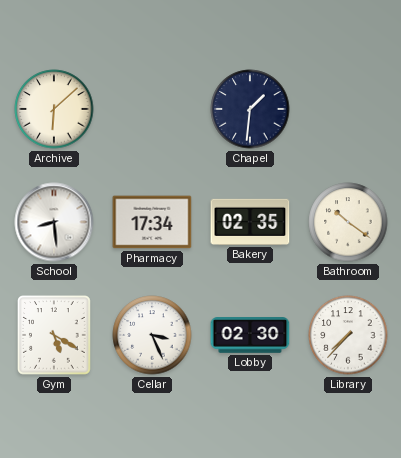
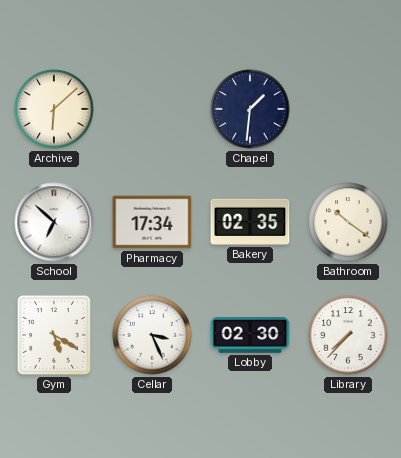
School: 8:29 -> 6:52 (54, 222)
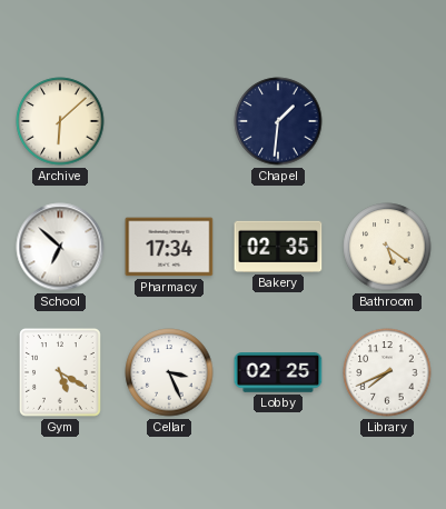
Bathroom: 10:21 -> 5:21 (387, 247)
Lobby: 02:30 -> 02:25 (278, 372)
Library: 7:37 -> 7:41 (387, 372)
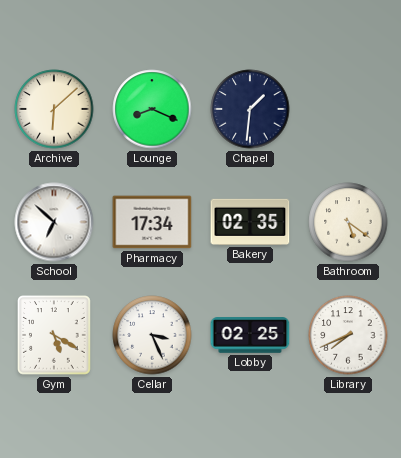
Lounge: none -> 8:19 (152, 109)
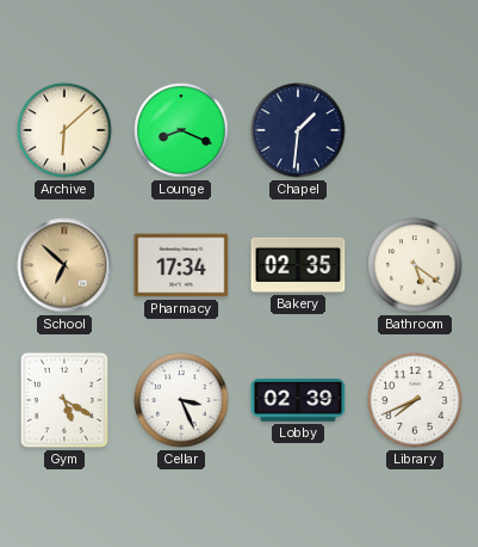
School dial: white -> champagne (64, 265)
Lobby: 02:25 -> 02:39 (298, 400)
